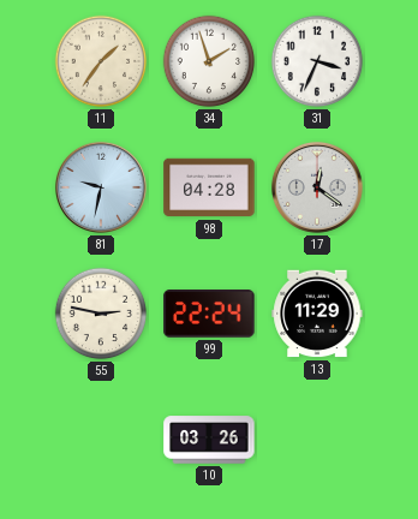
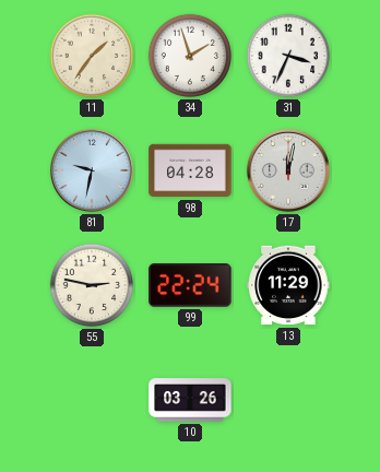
17: 12:21 -> 12:02 (288, 170)
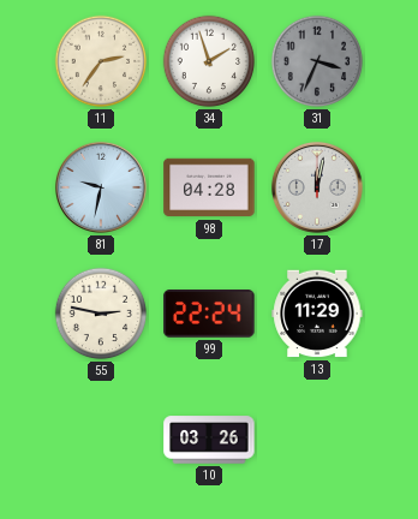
11: 1:36 -> 2:36 (101, 61)
31 dial: white -> grey (317, 61)
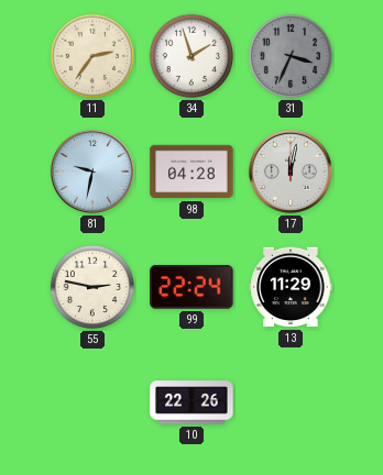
10: 03:26 -> 22:26 (191, 402)
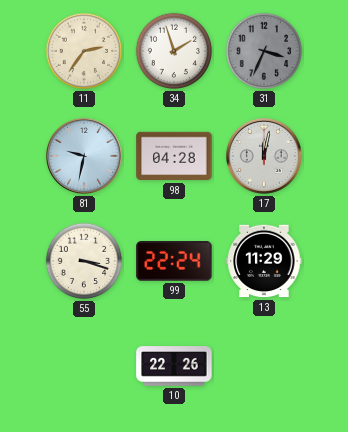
55: 2:47 -> 3:18 (84, 261)
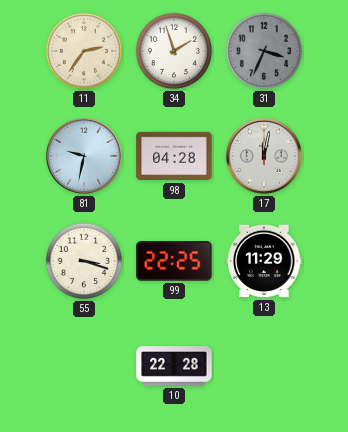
99: 22:24 -> 22:25 (174, 261)
10: 22:26 -> 22:28 (174, 366)
